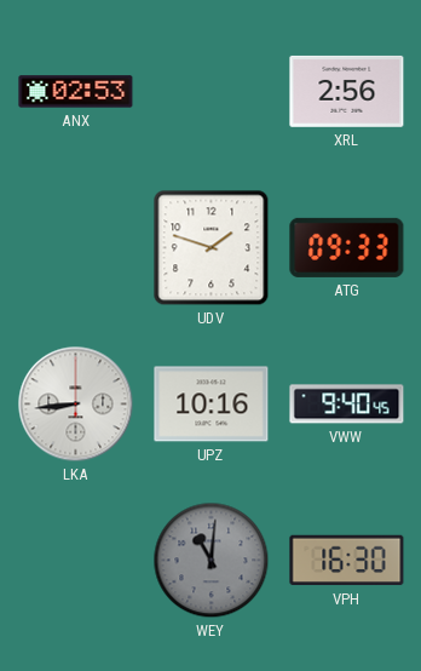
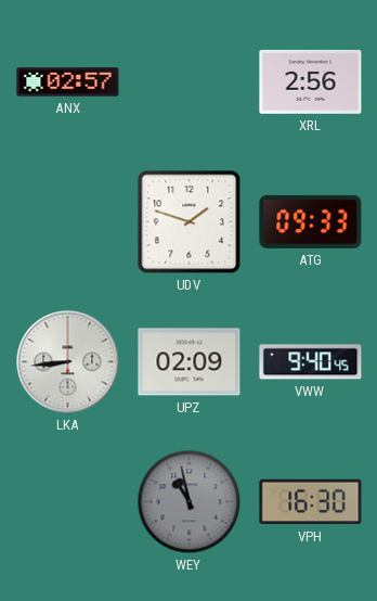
ANX: 02:53 -> 02:57 (68, 82)
UPZ: 10:16 -> 02:09 (190, 362)
WEY: 11:01 -> 10:58 (190, 502)
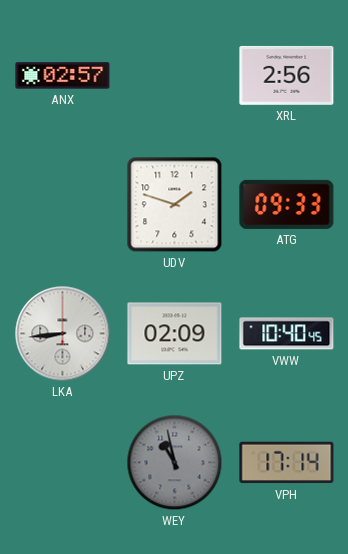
VWW: 9:40 -> 10:40 (287, 334)
VPH: 16:30 -> 17:14 (287, 463)
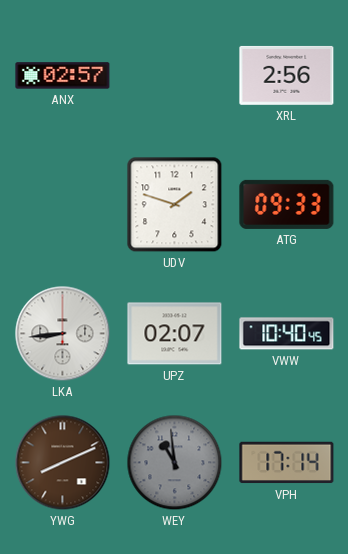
UPZ: 02:09 -> 02:07 (175, 334)
YWG: none -> 8:11 (63, 463)
WEY: 10:58 -> 10:59 (175, 463)
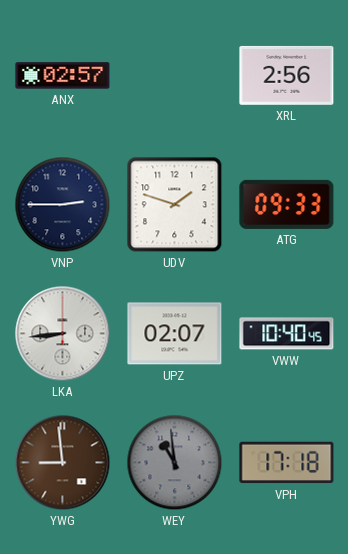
VNP: none -> 2:45 (63, 205)
YWG: 8:11 -> 8:59 (63, 463)
VPH: 17:14 -> 17:18 (287, 463)
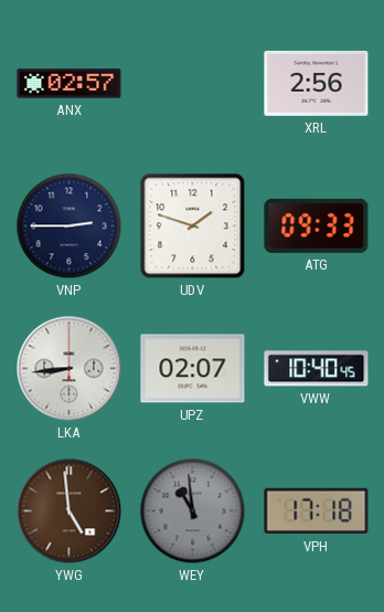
YWG: 8:59 -> 4:59 (70, 511)
